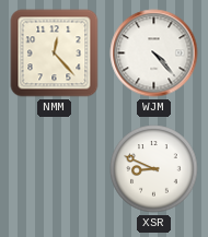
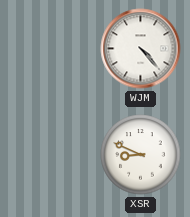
NMM: 12:23 -> none (55, 54)
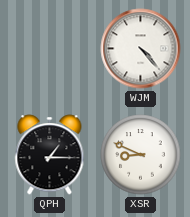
QPH: none -> 1:15 (50, 155)
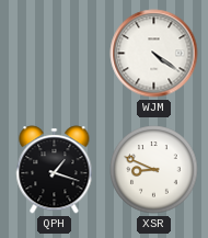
WJM: 4:23 -> 4:21 (154, 54)
QPH: 1:15 -> 1:18 (55, 170)
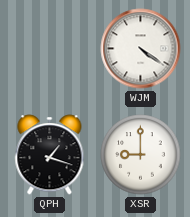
XSR: 8:49 -> 9:00 (141, 155)
